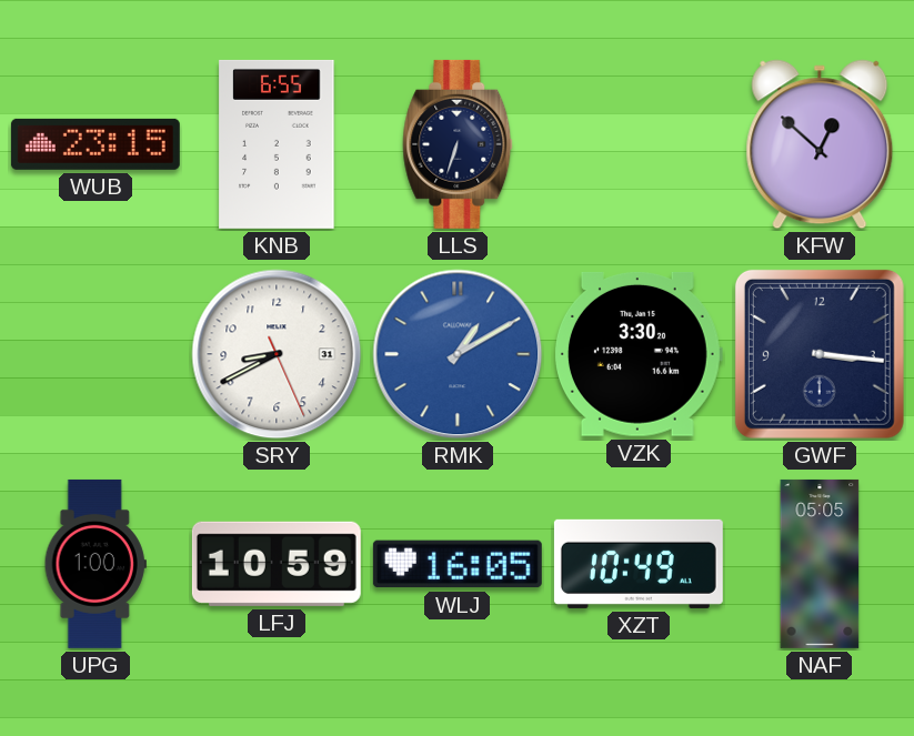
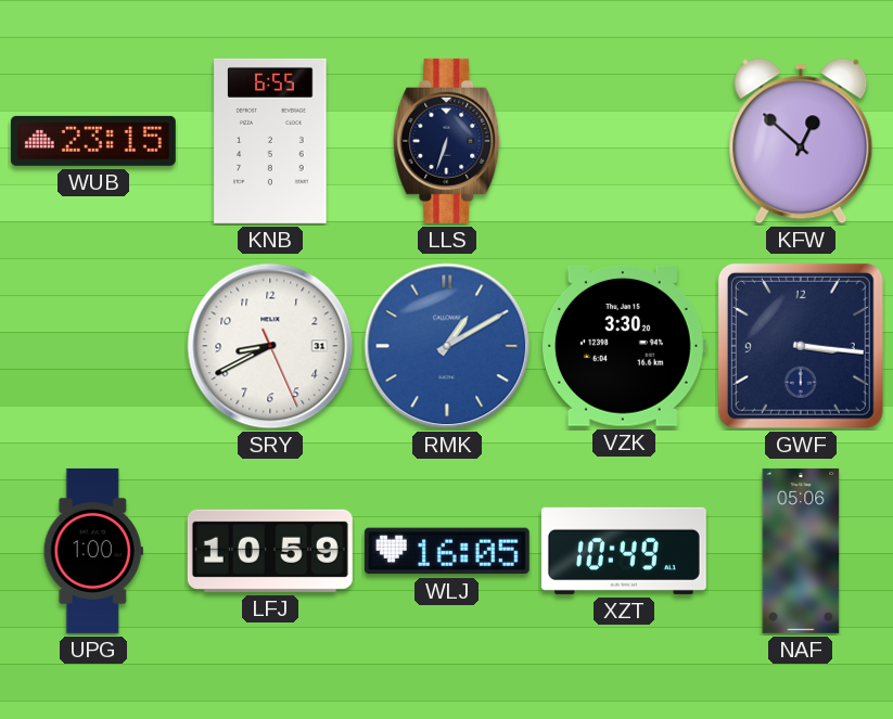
NAF: 05:05 -> 05:06 (801, 551)
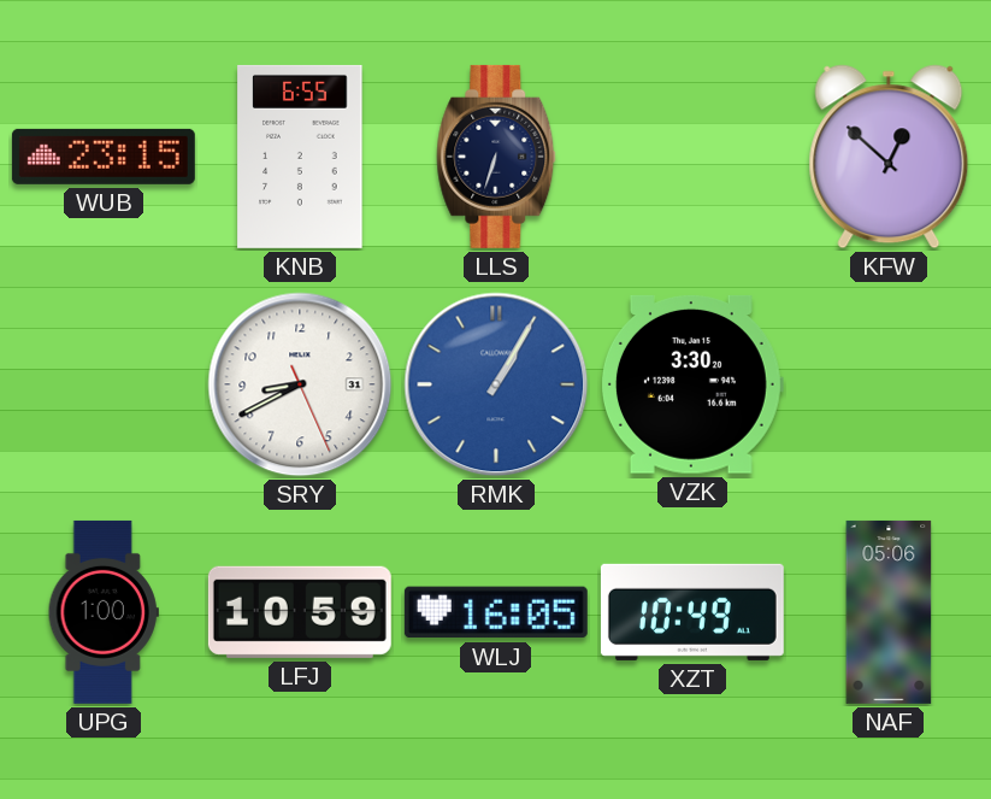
RMK: 1:10 -> 1:05 (496, 384)
GWF: 3:16 -> none (801, 346)
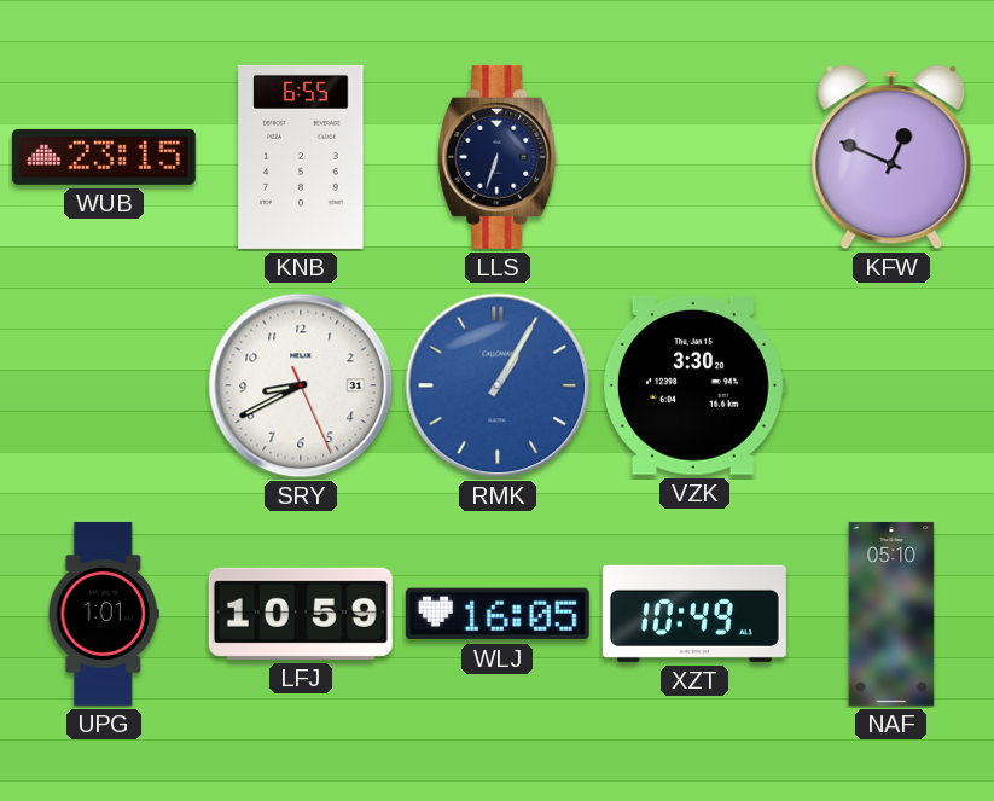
KFW: 12:52 -> 12:49 (891, 157)
UPG: 1:00 -> 1:01 (104, 614)
NAF: 05:06 -> 05:10 (891, 614)
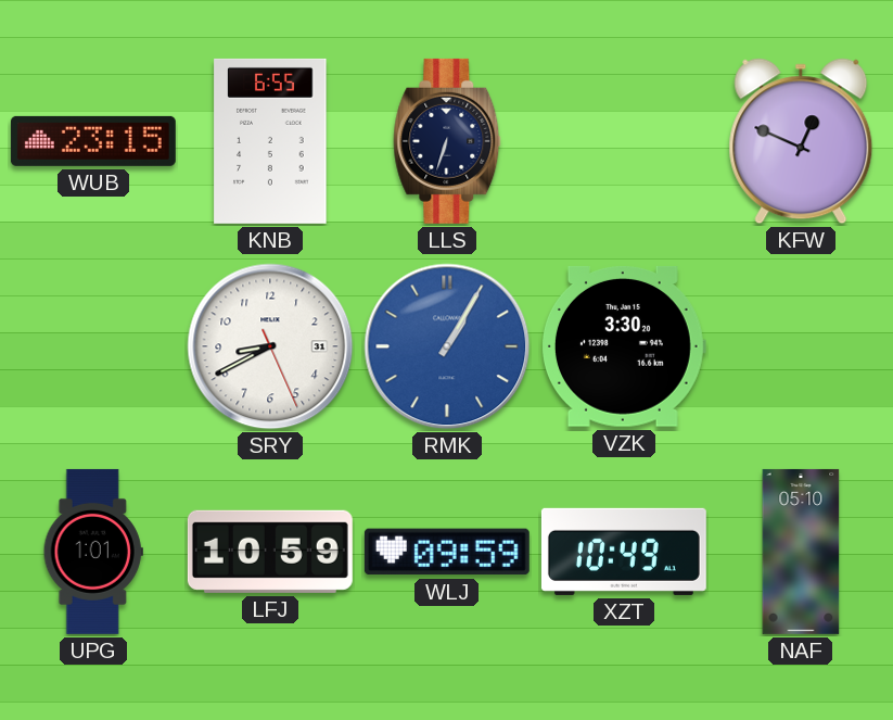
WLJ: 16:05 -> 09:59 (447, 552)
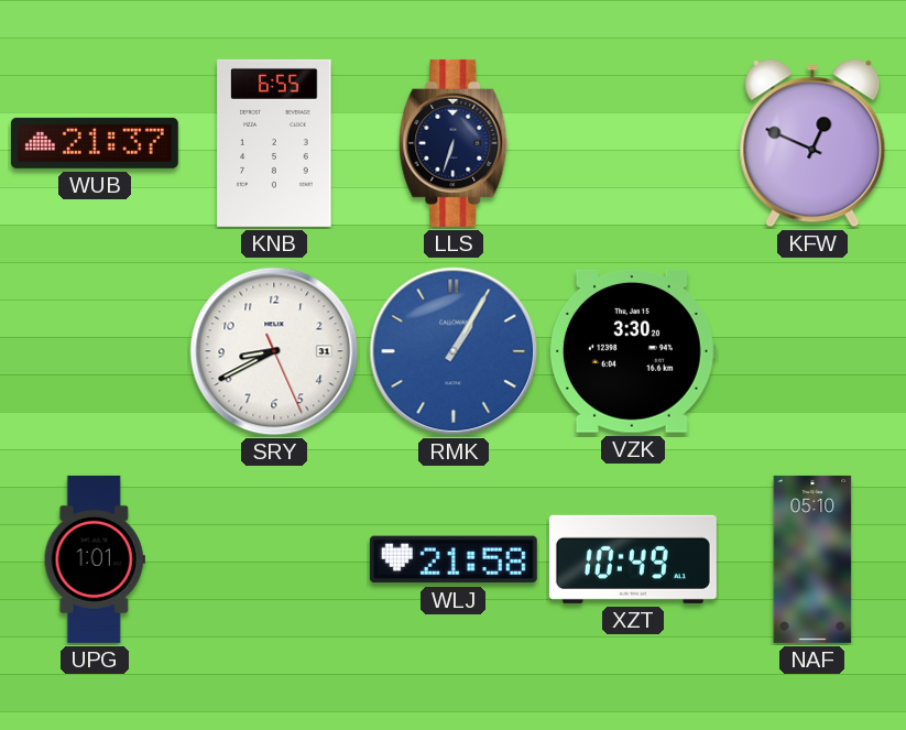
WUB: 23:15 -> 21:37 (95, 143)
LFJ: 10:59 -> none (270, 552)
WLJ: 09:59 -> 21:58 (454, 559)
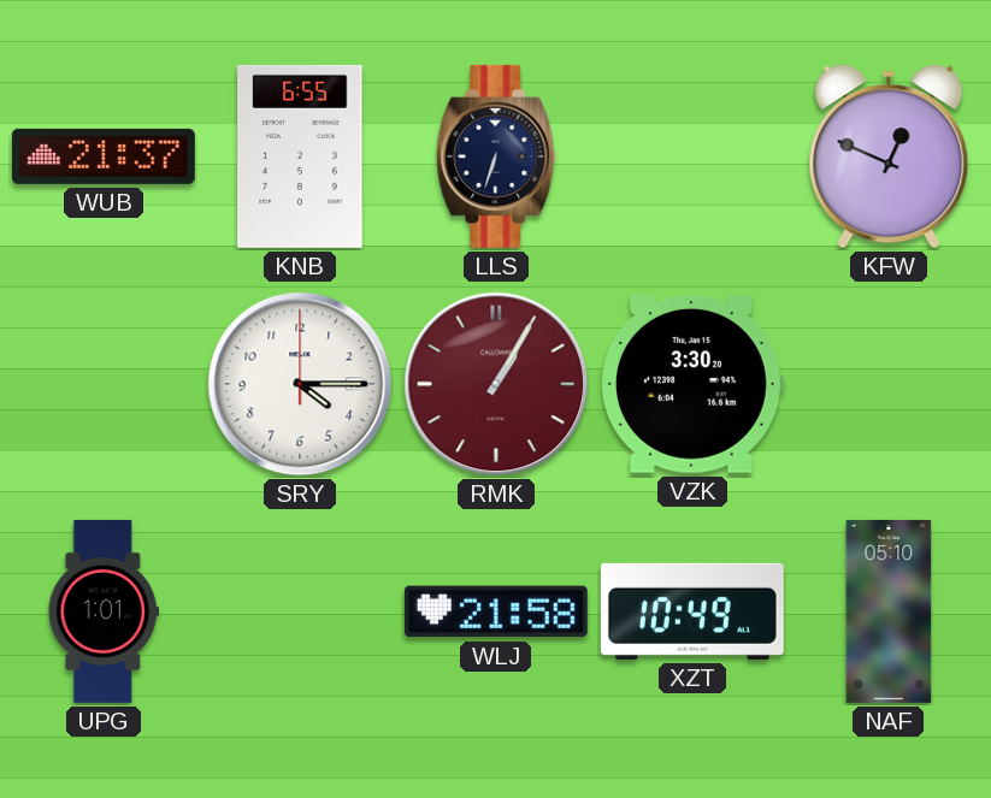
SRY: 8:40 -> 4:15 (300, 384)
RMK dial: blue -> burgundy (496, 384)
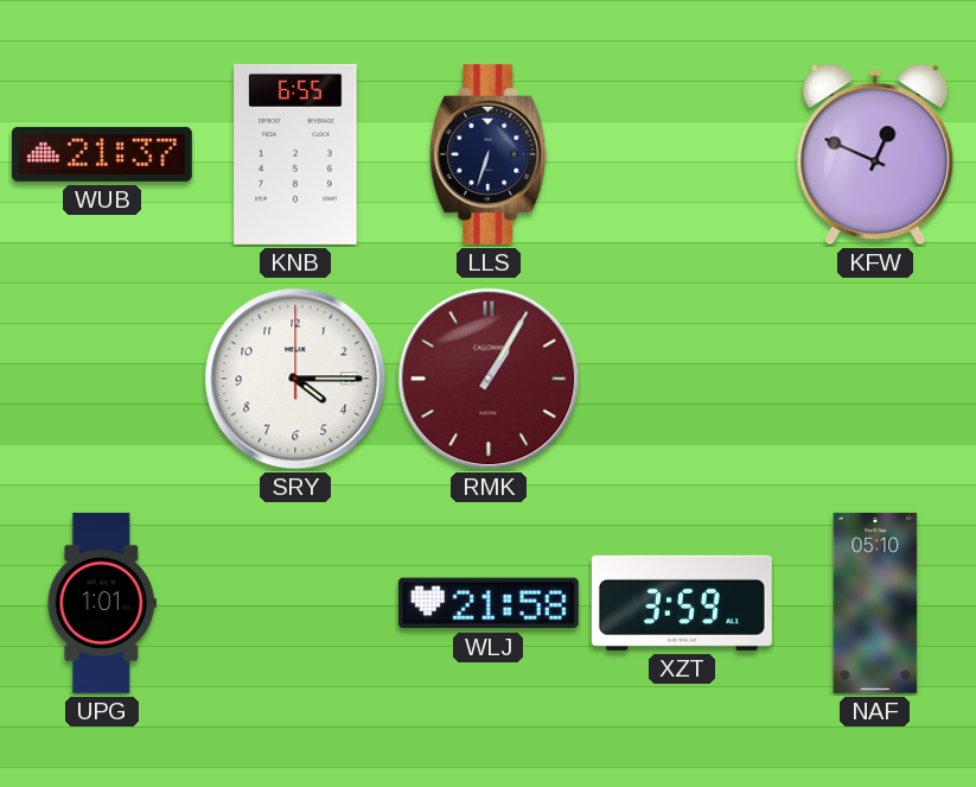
VZK: 3:30 -> none (691, 384)
XZT: 10:49 -> 3:59 (682, 603)
